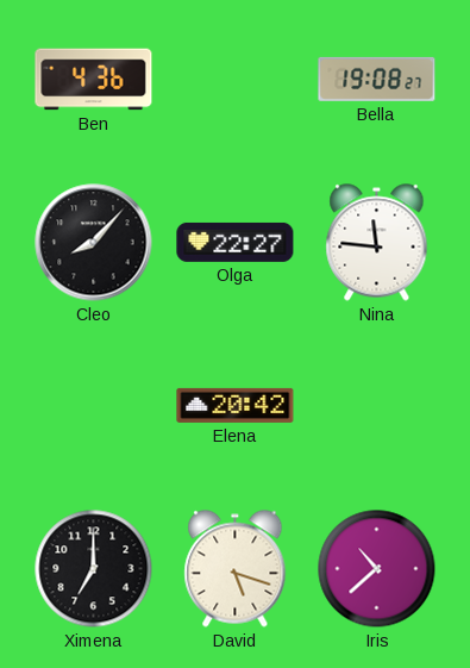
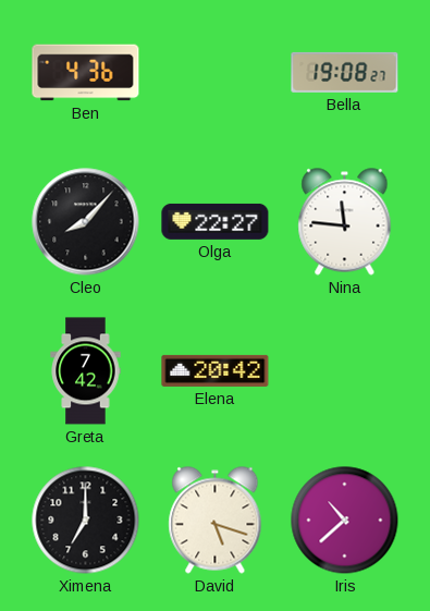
Greta: none -> 7:42 (86, 371)
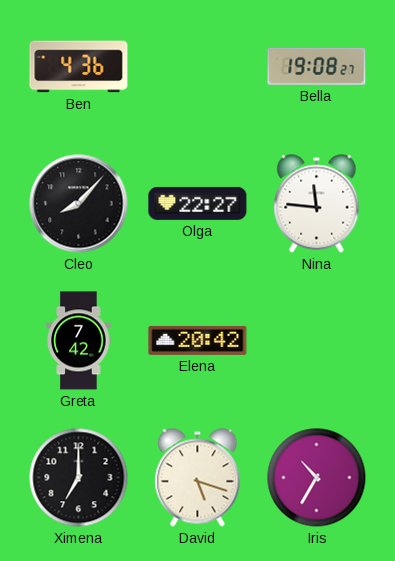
Iris: 10:38 -> 10:35 (317, 478)
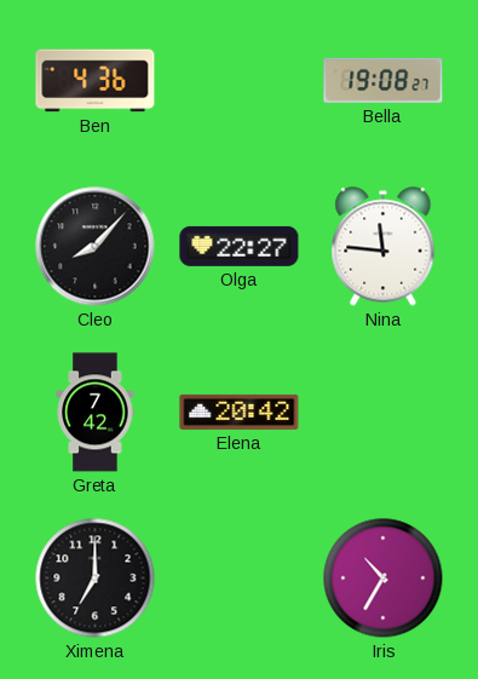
David: 5:18 -> none (198, 478)
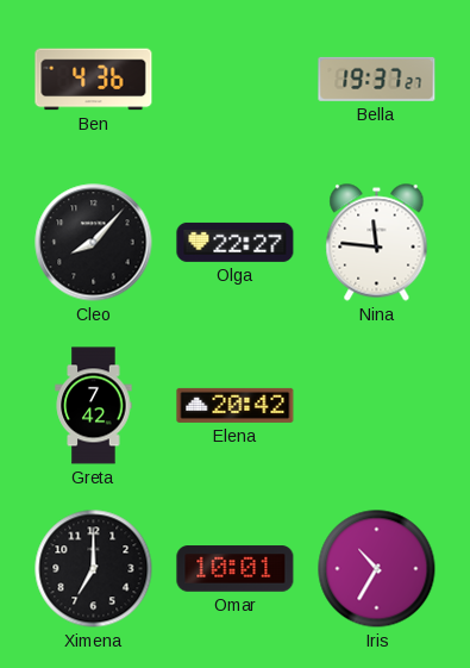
Bella: 19:08 -> 19:37 (377, 79)
Omar: none -> 10:01 (236, 569)
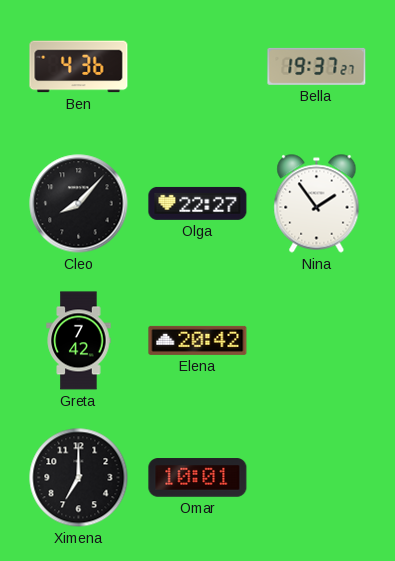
Nina: 11:46 -> 1:54 (317, 204)
Iris: 10:35 -> none (377, 569)
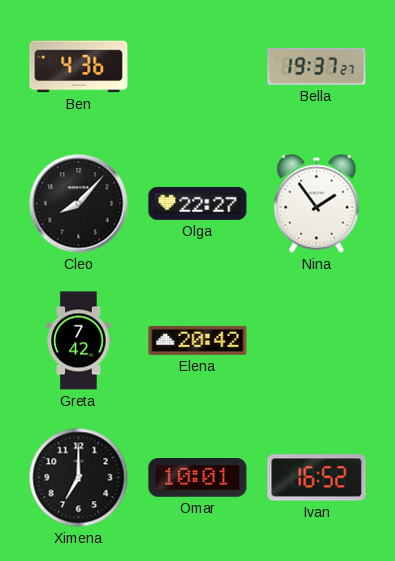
Ivan: none -> 16:52 (317, 478)
